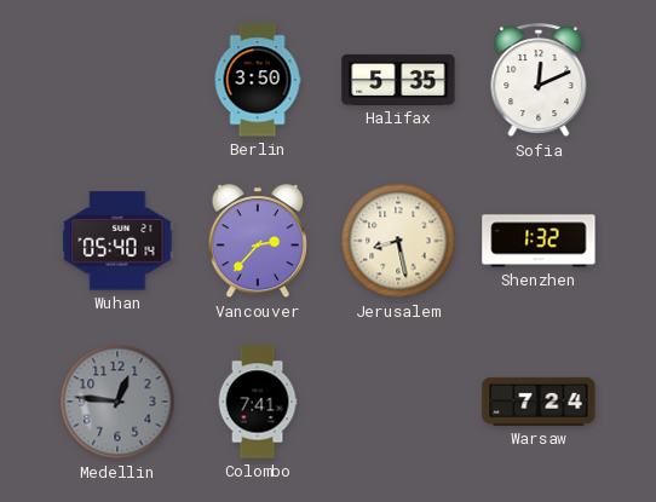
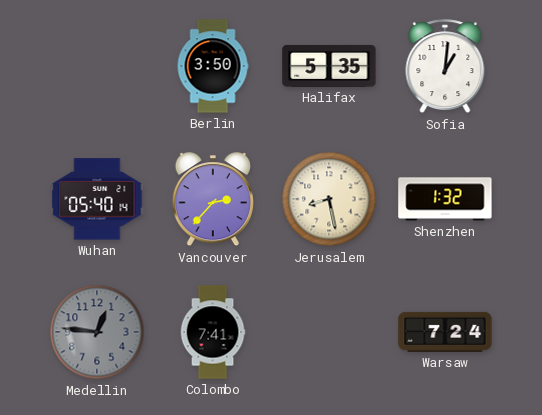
Sofia: 12:11 -> 1:01 (445, 67)
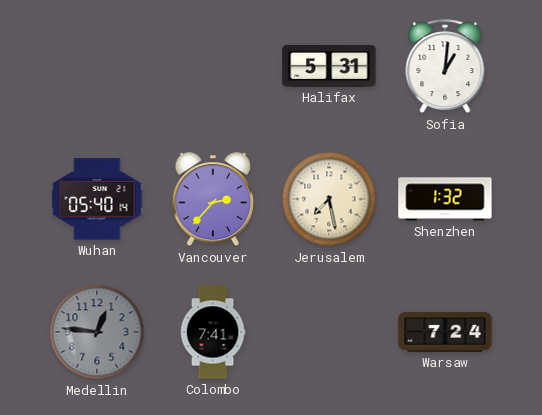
Berlin: 3:50 -> none (213, 66)
Halifax: 5:35 -> 5:31 (329, 66)
Jerusalem: 8:28 -> 7:28 (329, 199)
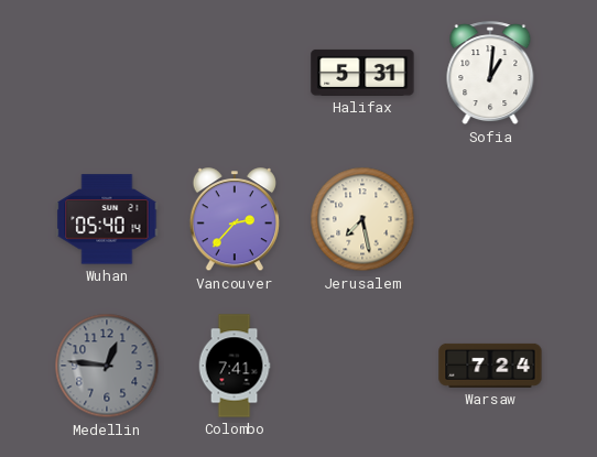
Shenzhen: 1:32 -> none (445, 199)
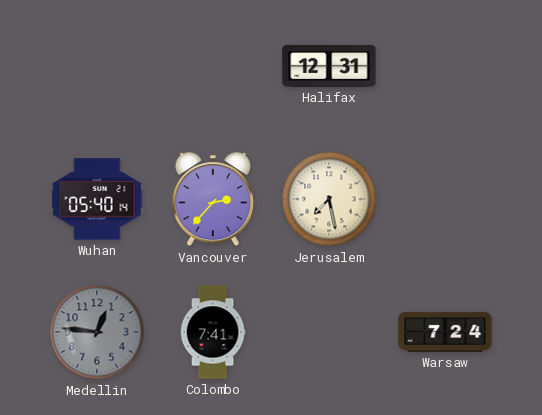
Halifax: 5:31 -> 12:31 (329, 66)
Sofia: 1:01 -> none (490, 74)
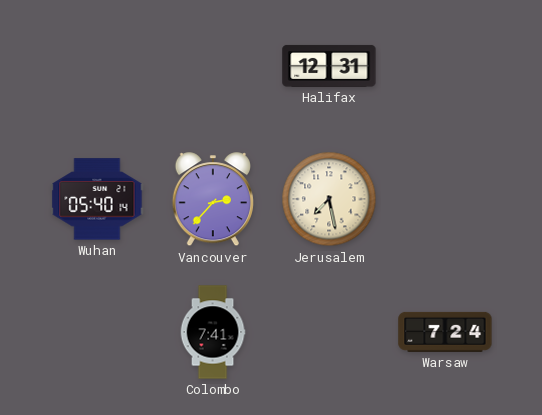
Medellin: 12:46 -> none (97, 332)
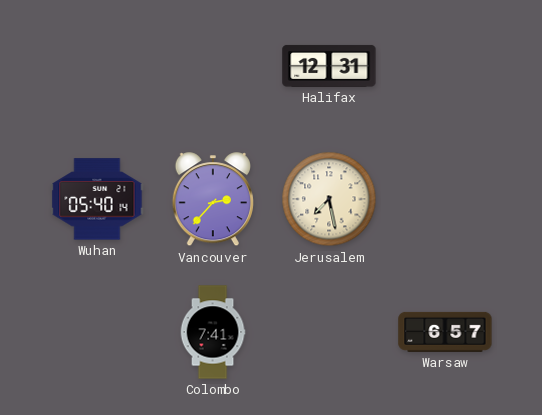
Warsaw: 7:24 -> 6:57 (445, 332)
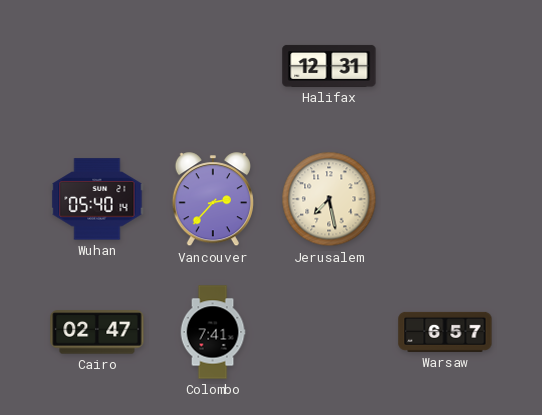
Cairo: none -> 02:47 (97, 332)
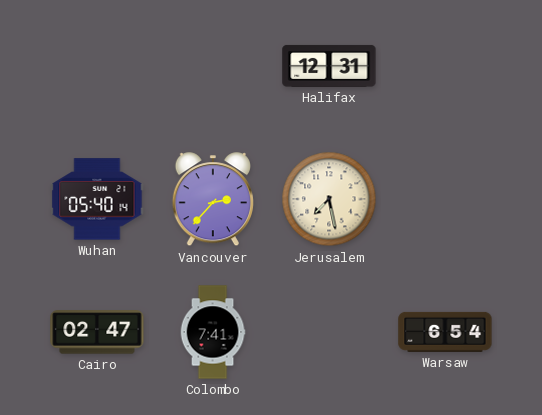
Warsaw: 6:57 -> 6:54 (445, 332)
